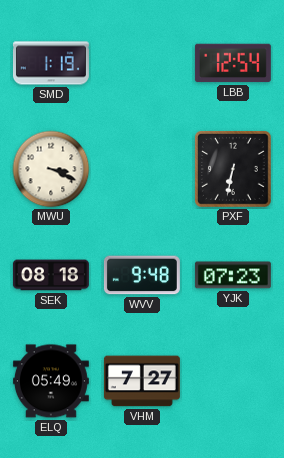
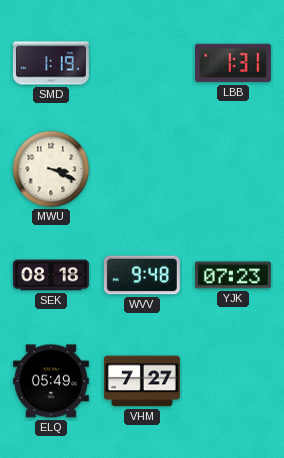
LBB: 12:54 -> 1:31 (233, 63)
PXF: 6:32 -> none (234, 170)
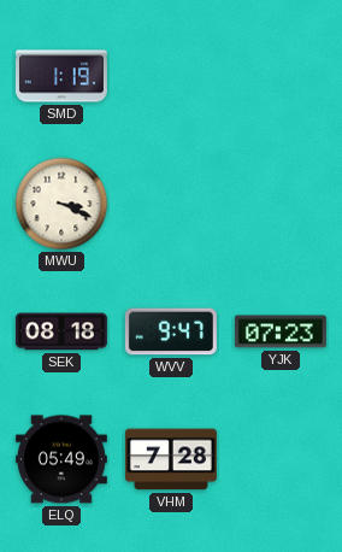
LBB: 1:31 -> none (233, 63)
WVV: 9:48 -> 9:47 (171, 331)
VHM: 7:27 -> 7:28 (171, 459)
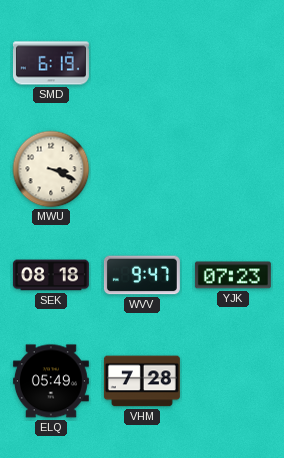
SMD: 1:19 -> 6:19 (51, 63)
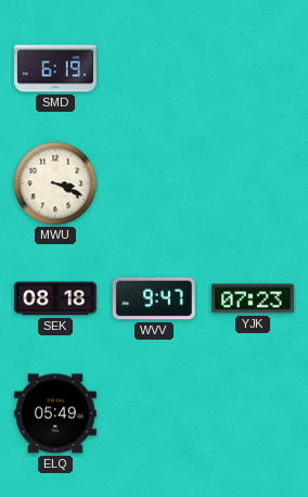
VHM: 7:28 -> none (142, 381)
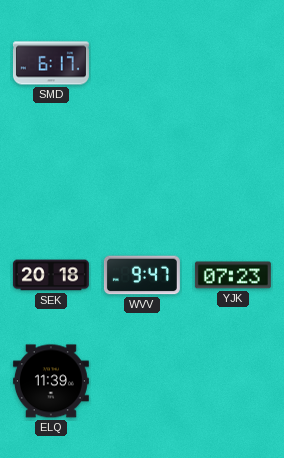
SMD: 6:19 -> 6:17 (51, 63)
MWU: 3:19 -> none (55, 183)
SEK: 08:18 -> 20:18 (51, 275)
ELQ: 05:49 -> 11:39 (51, 381)
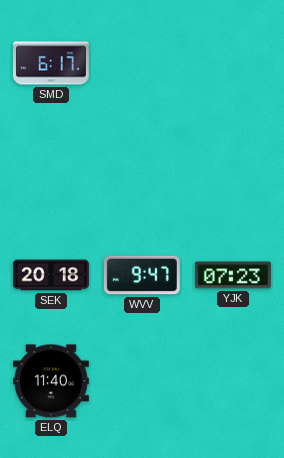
ELQ: 11:39 -> 11:40 (51, 381)
